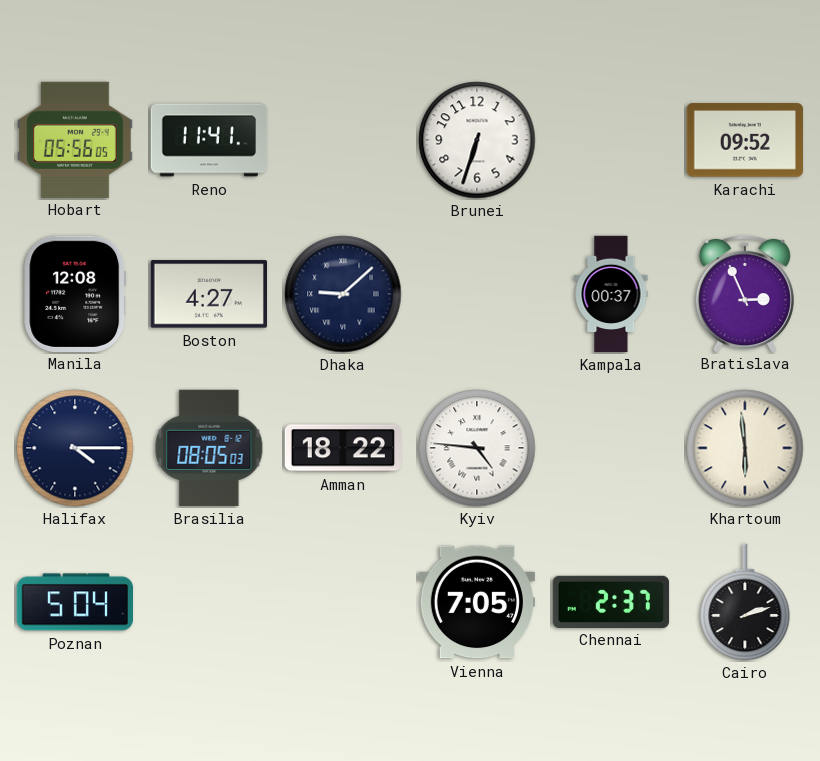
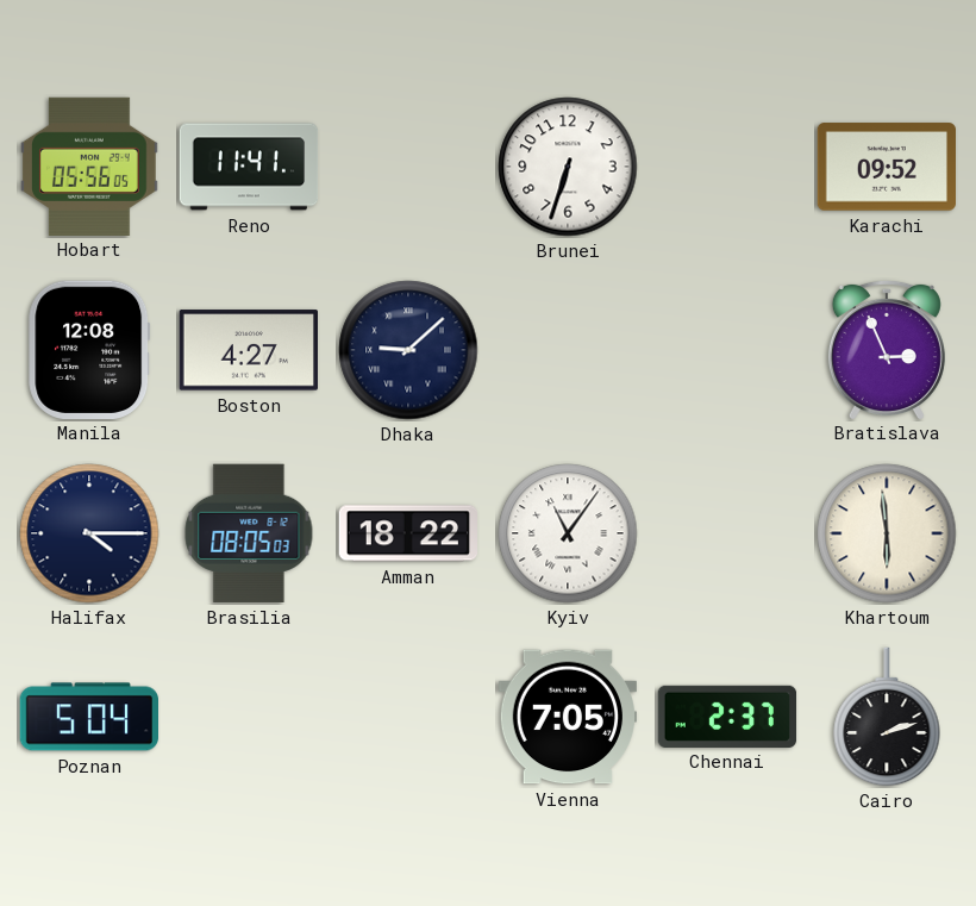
Kampala: 00:37 -> none (611, 294)
Kyiv: 4:46 -> 11:06 (568, 533)
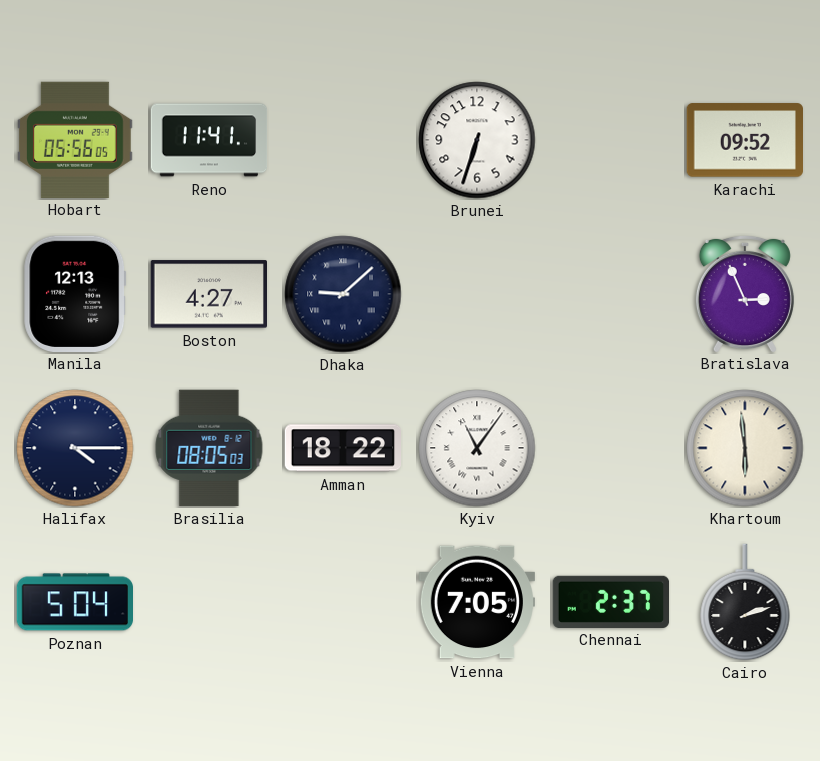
Manila: 12:08 -> 12:13 (75, 293)
